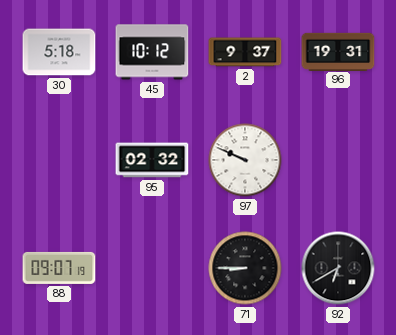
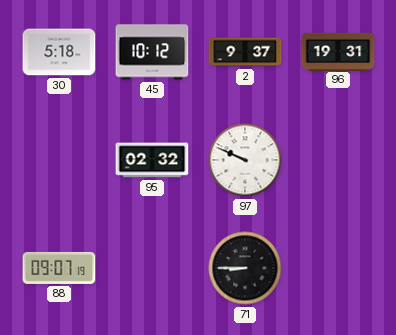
92: 6:40 -> none (338, 268)
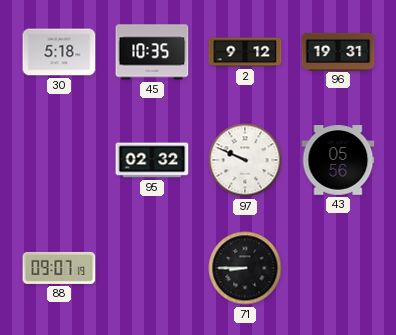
45: 10:12 -> 10:35 (152, 52)
2: 9:37 -> 9:12 (245, 52)
43: none -> 05:56 (338, 160)
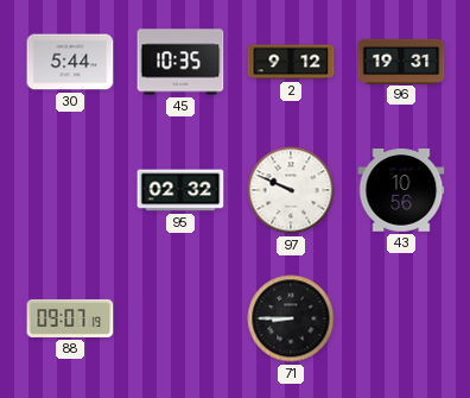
30: 5:18 -> 5:44 (70, 62)
43: 05:56 -> 10:56 (401, 190)
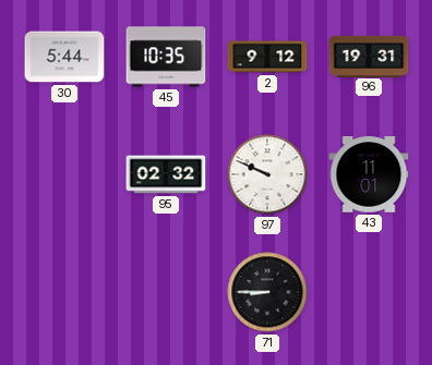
43: 10:56 -> 11:01 (369, 174)
88: 09:07 -> none (70, 318)
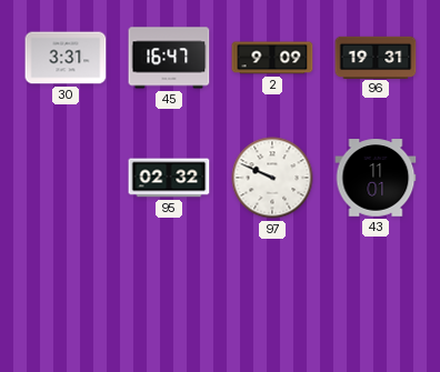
30: 5:44 -> 3:31 (66, 58)
45: 10:35 -> 16:47 (169, 58)
2: 9:12 -> 9:09 (272, 58)
71: 8:45 -> none (267, 292)
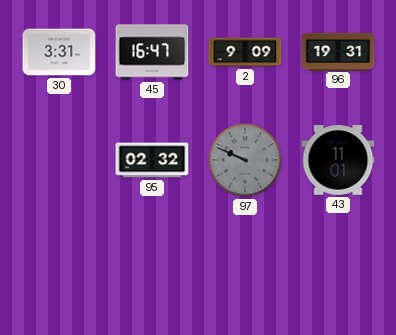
97 dial: white -> grey (245, 160)
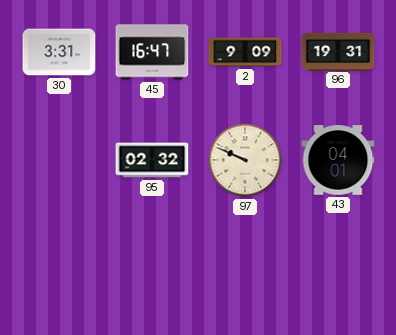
97 dial: grey -> cream (245, 160)
43: 11:01 -> 04:01 (338, 160)
